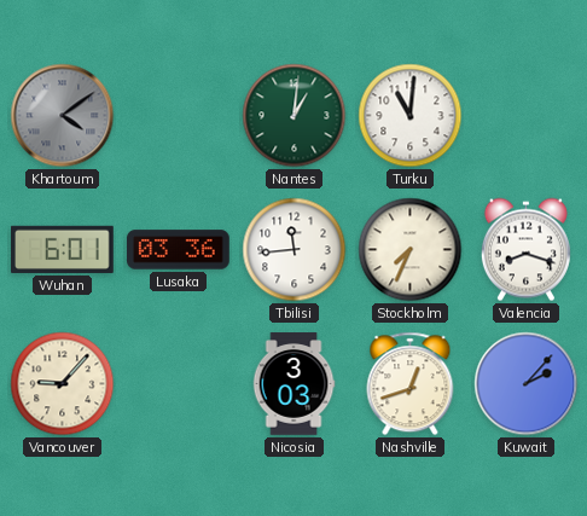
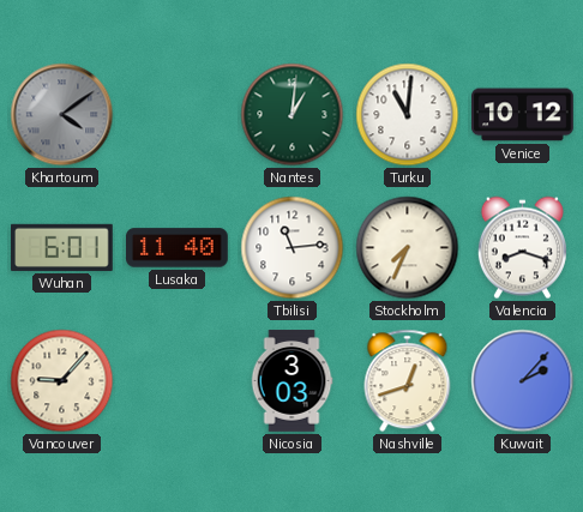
Venice: none -> 10:12 (523, 115)
Lusaka: 03:36 -> 11:40 (178, 248)
Tbilisi: 11:44 -> 11:14 (293, 248)
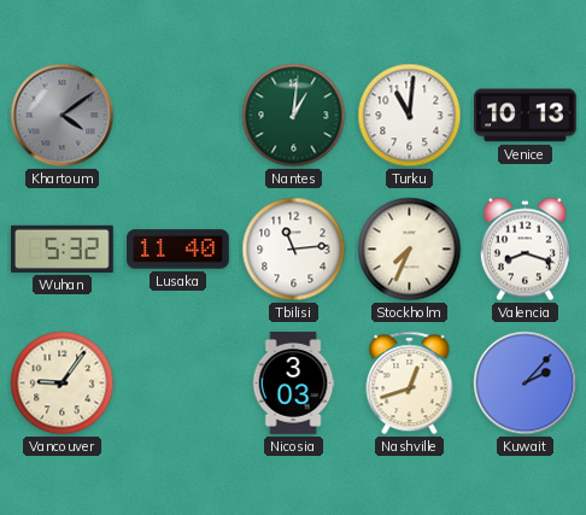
Venice: 10:12 -> 10:13 (526, 116)
Wuhan: 6:01 -> 5:32 (63, 248)
Vancouver: 9:07 -> 9:06 (63, 384)
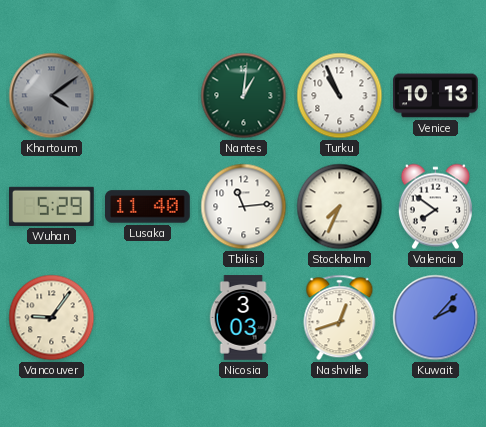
Turku: 11:01 -> 10:56 (340, 96)
Wuhan: 5:32 -> 5:29 (52, 206)
Valencia: 8:18 -> 7:51 (435, 207)
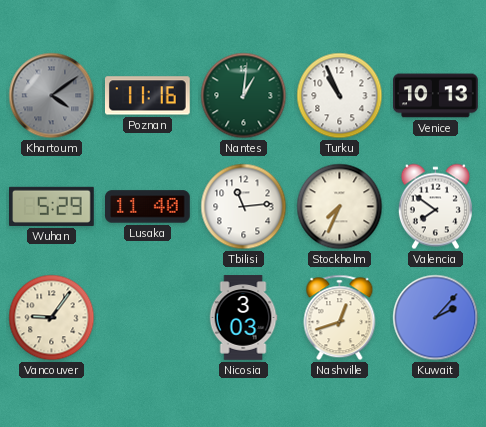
Poznan: none -> 11:16 (148, 96)
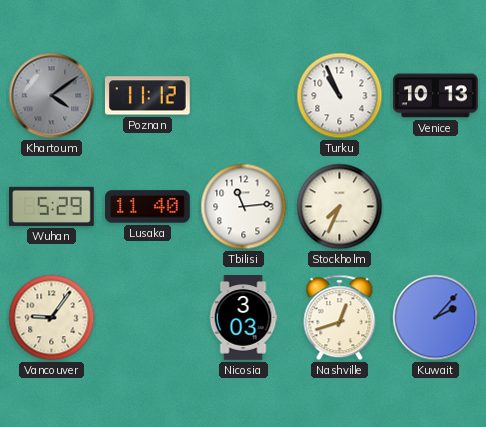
Poznan: 11:16 -> 11:12 (148, 96)
Nantes: 1:01 -> none (244, 96)
Valencia: 7:51 -> none (435, 207)
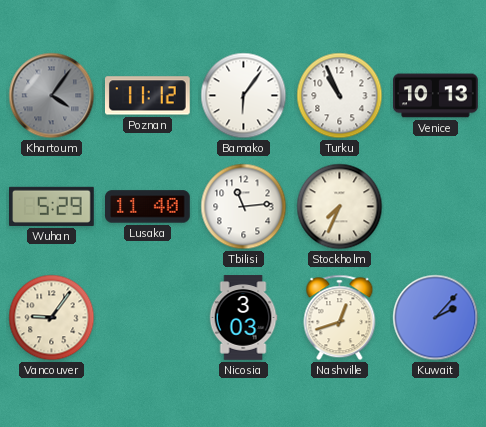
Khartoum: 4:09 -> 4:06 (52, 96)
Bamako: none -> 6:06 (244, 96)
